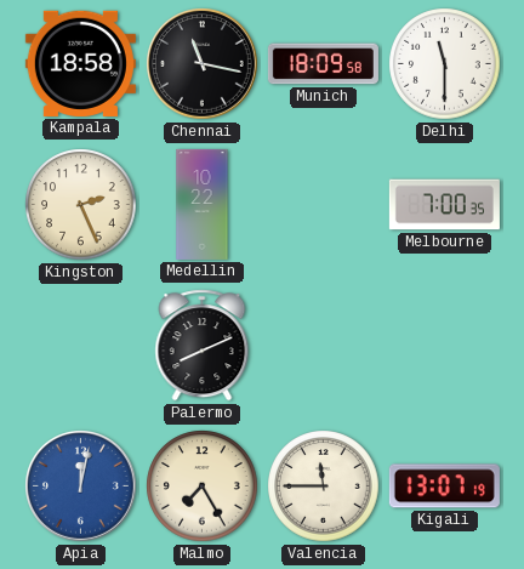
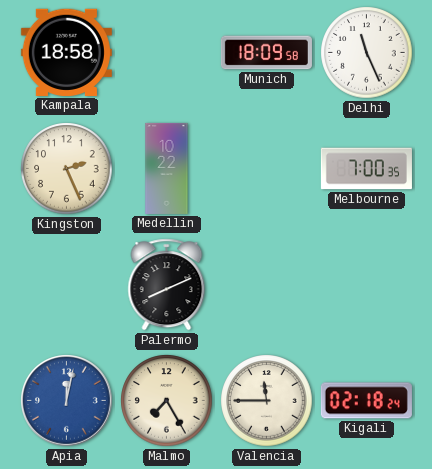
Chennai: 11:17 -> none (203, 64)
Delhi: 11:30 -> 11:26 (367, 53)
Kigali: 13:07 -> 02:18 (366, 401)
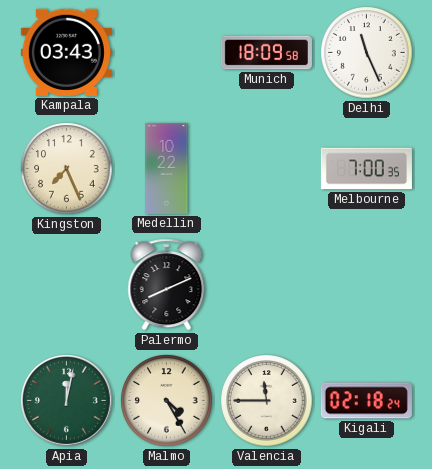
Kampala: 18:58 -> 03:43 (66, 52)
Kingston: 2:26 -> 7:26 (67, 169)
Apia dial: blue -> green (67, 401)
Malmo: 7:25 -> 4:25 (167, 401)
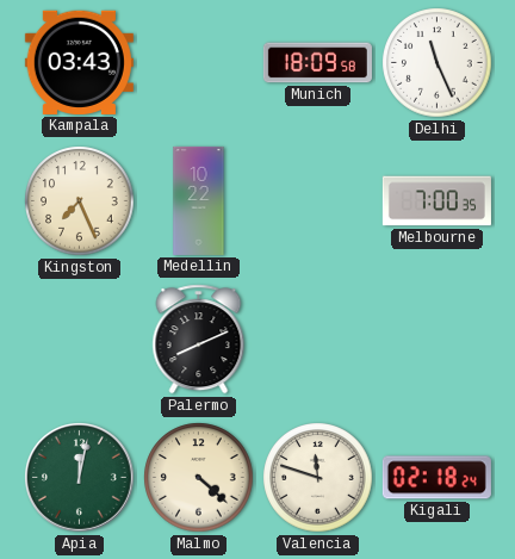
Malmo: 4:25 -> 4:22 (199, 478)
Valencia: 11:45 -> 11:48 (318, 478)
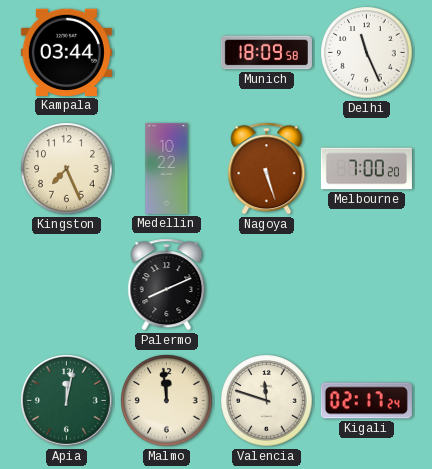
Kampala: 03:43 -> 03:44 (66, 52)
Nagoya: none -> 5:27 (267, 169)
Melbourne: 7:00:35 -> 7:00:20 (366, 169)
Malmo: 4:22 -> 11:59 (167, 401)
Kigali: 02:18 -> 02:17 (366, 401)
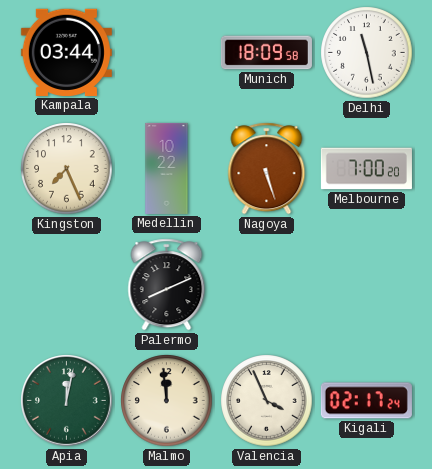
Delhi: 11:26 -> 11:28 (367, 53)
Valencia: 11:48 -> 3:56 (267, 401)
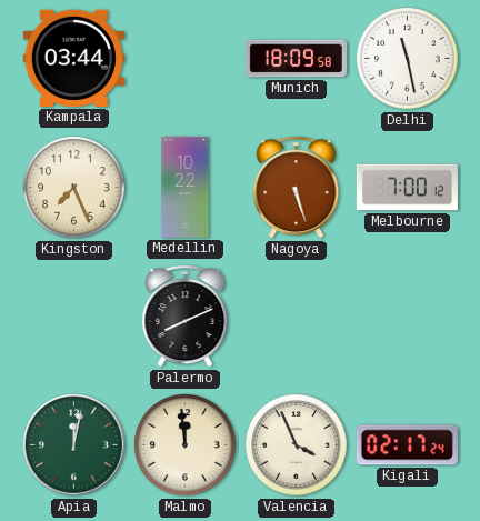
Melbourne: 7:00:20 -> 7:00:12 (407, 188)
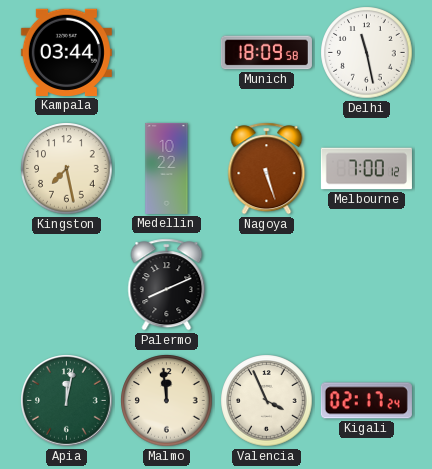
Kingston: 7:26 -> 7:28 (67, 169)
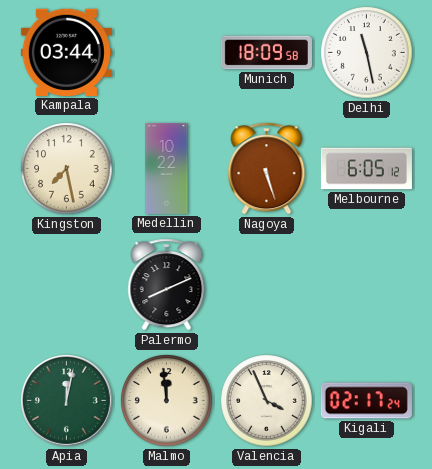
Melbourne: 7:00 -> 6:05 (366, 169)
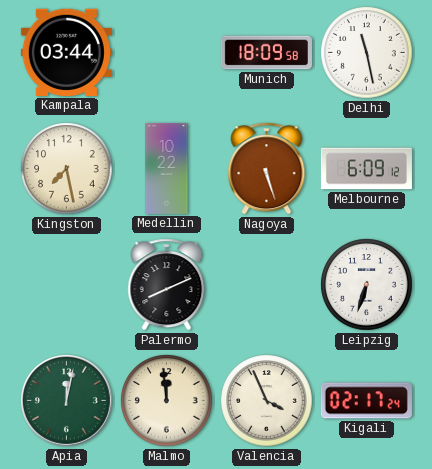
Melbourne: 6:05 -> 6:09 (366, 169)
Leipzig: none -> 6:33 (367, 285)
